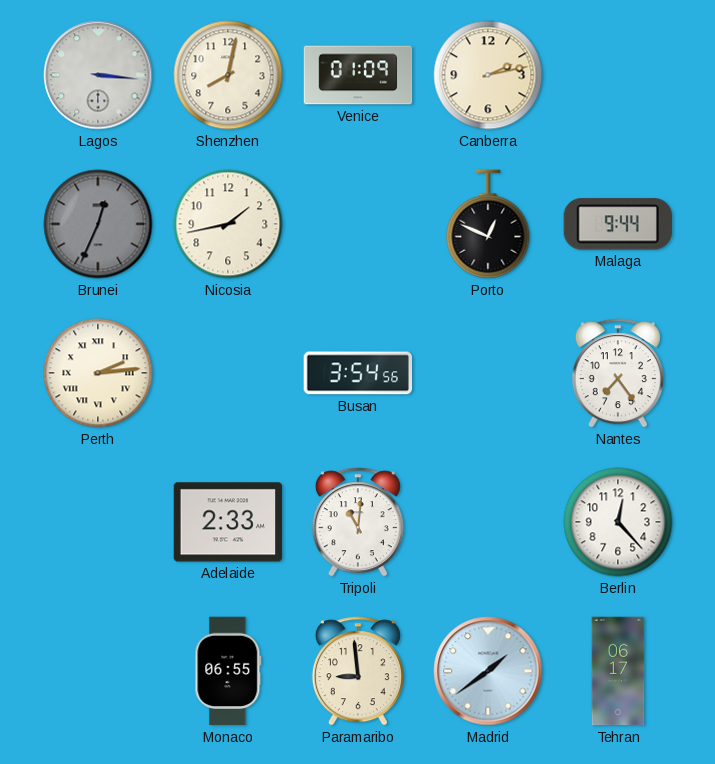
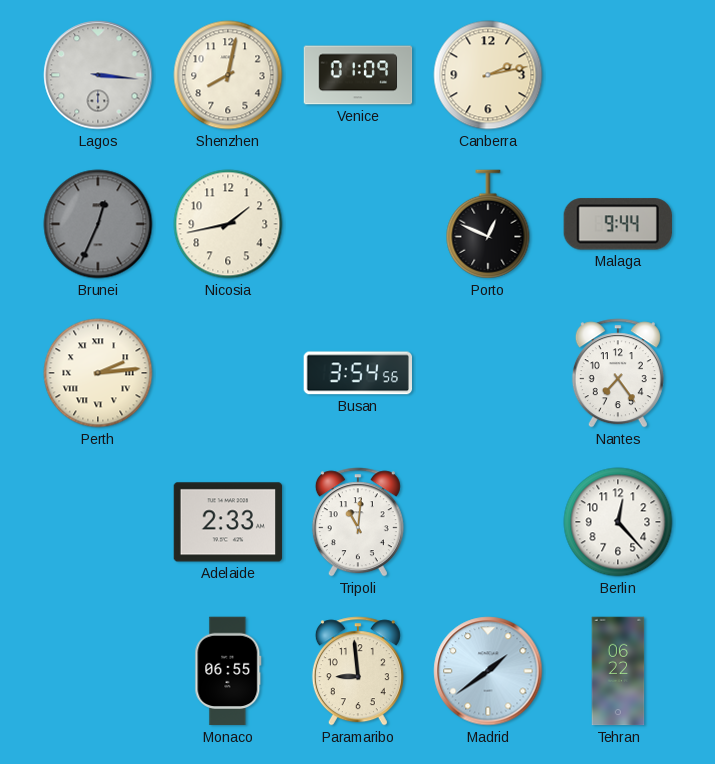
Tehran: 06:17 -> 06:22 (618, 671)
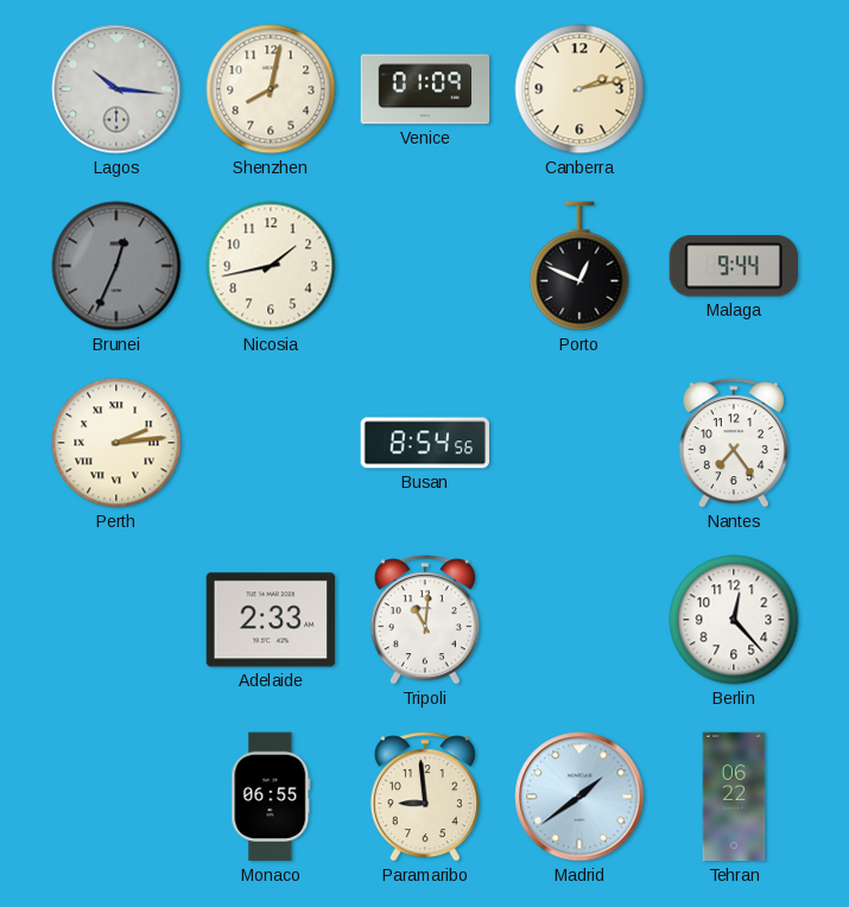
Lagos: 3:16 -> 10:16 (116, 89)
Busan: 3:54 -> 8:54 (424, 443)
